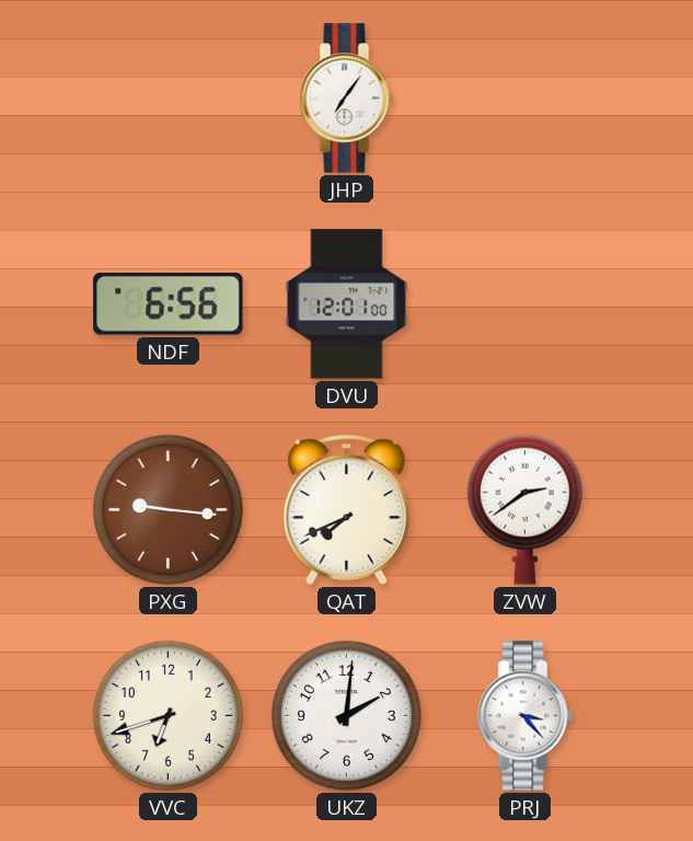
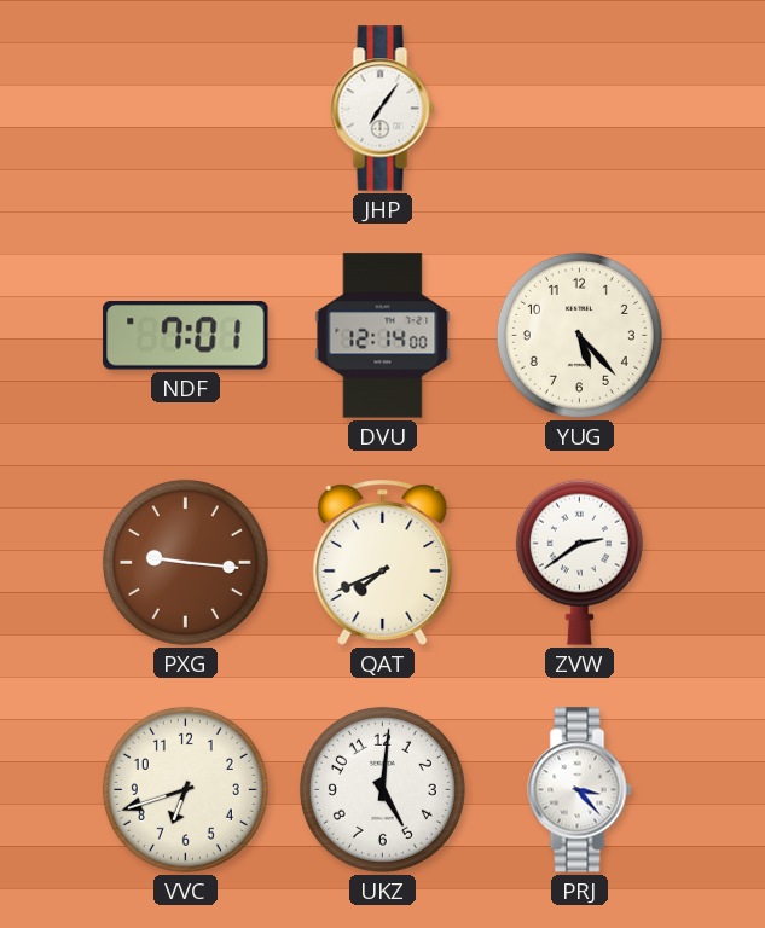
NDF: 6:56 -> 7:01 (186, 336)
DVU: 12:01 -> 12:14 (383, 336)
YUG: none -> 5:23 (579, 335)
UKZ: 2:01 -> 5:01 (382, 789)
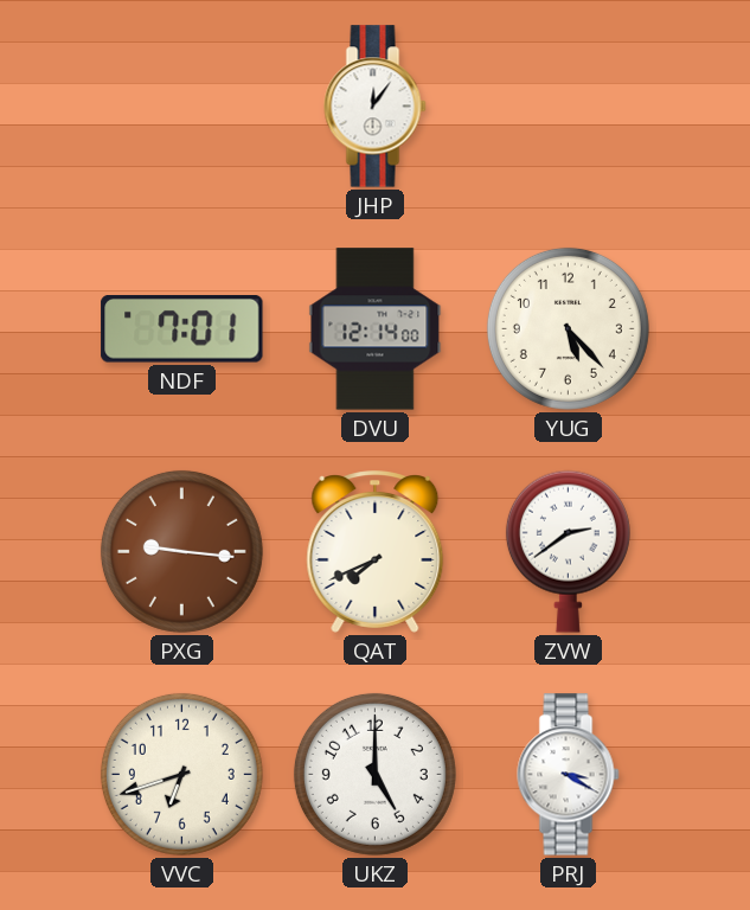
JHP: 7:06 -> 12:06 (376, 107)
UKZ: 5:01 -> 5:00 (374, 774)
PRJ: 3:23 -> 3:20 (569, 775)
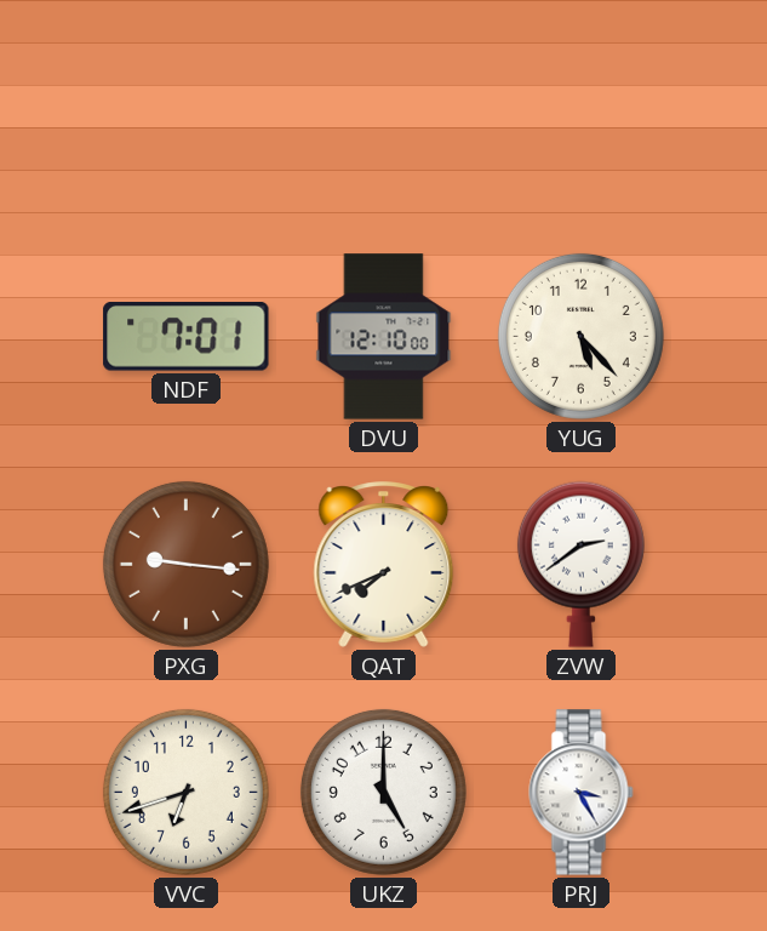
JHP: 12:06 -> none (376, 107)
DVU: 12:14 -> 12:10 (384, 337)
PRJ: 3:20 -> 3:25 (582, 793)
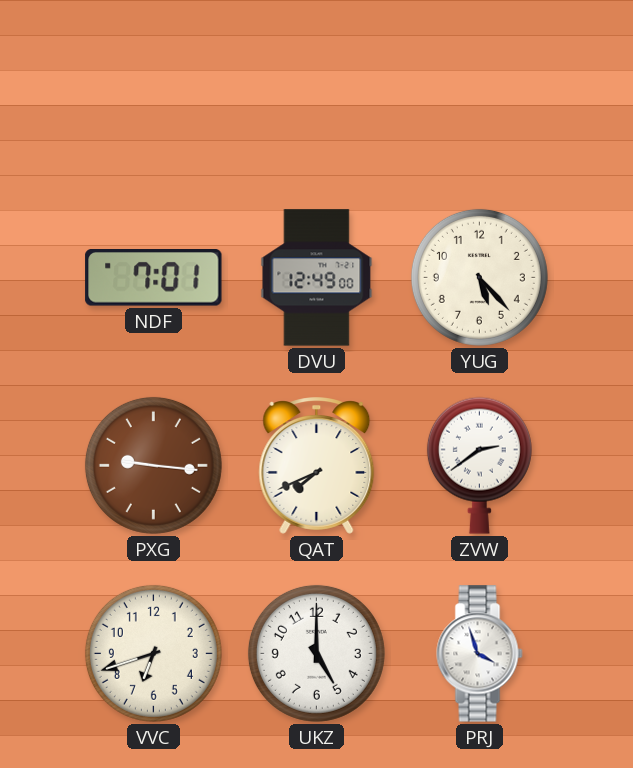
DVU: 12:10 -> 12:49 (317, 278)
PRJ: 3:25 -> 3:57 (480, 654)
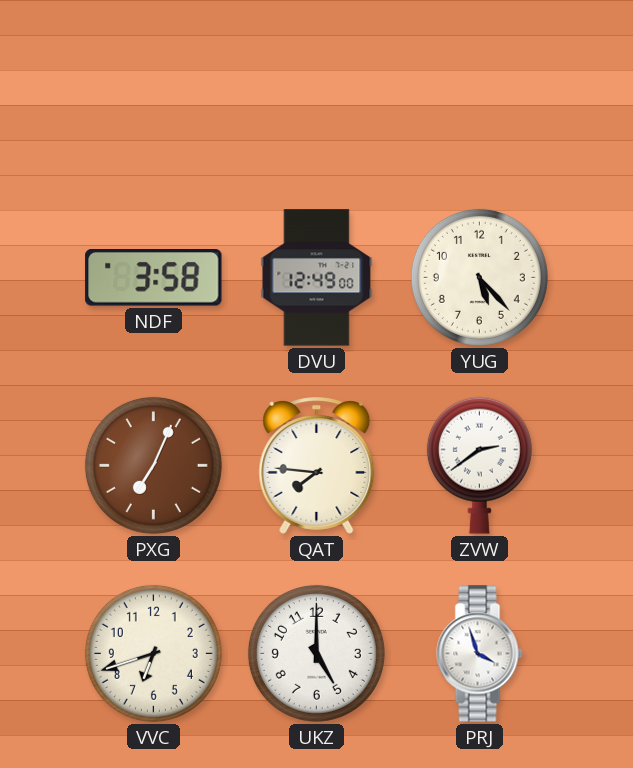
NDF: 7:01 -> 3:58 (154, 278)
PXG: 9:16 -> 7:04 (153, 465)
QAT: 7:41 -> 7:46 (317, 466)
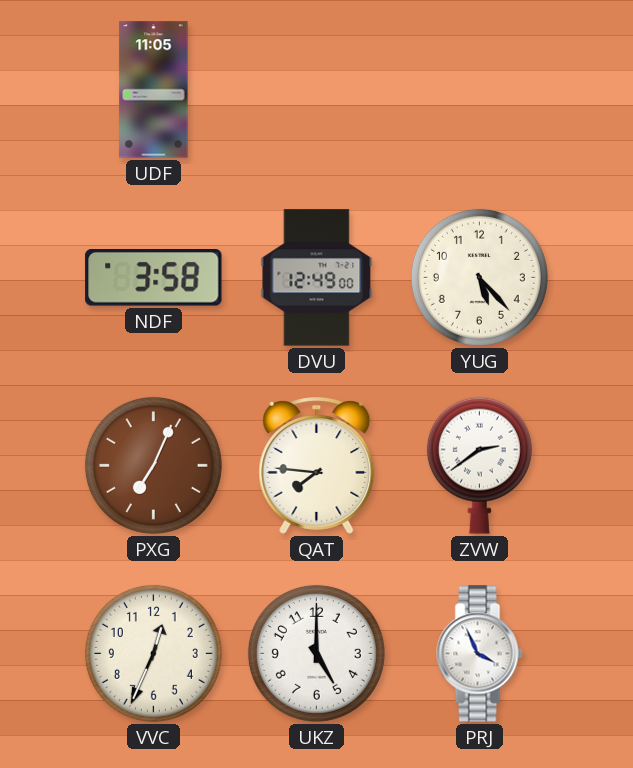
UDF: none -> 11:05 (154, 90)
VVC: 6:42 -> 12:34 (153, 653)
PRJ: 3:57 -> 3:56 (480, 654)
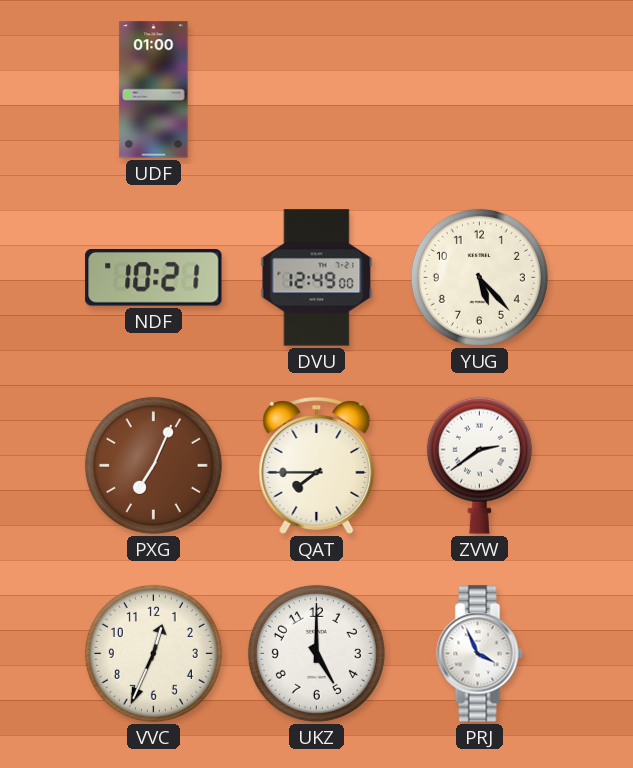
UDF: 11:05 -> 01:00 (154, 90)
NDF: 3:58 -> 10:21 (154, 278)
QAT: 7:46 -> 7:45 (317, 466)
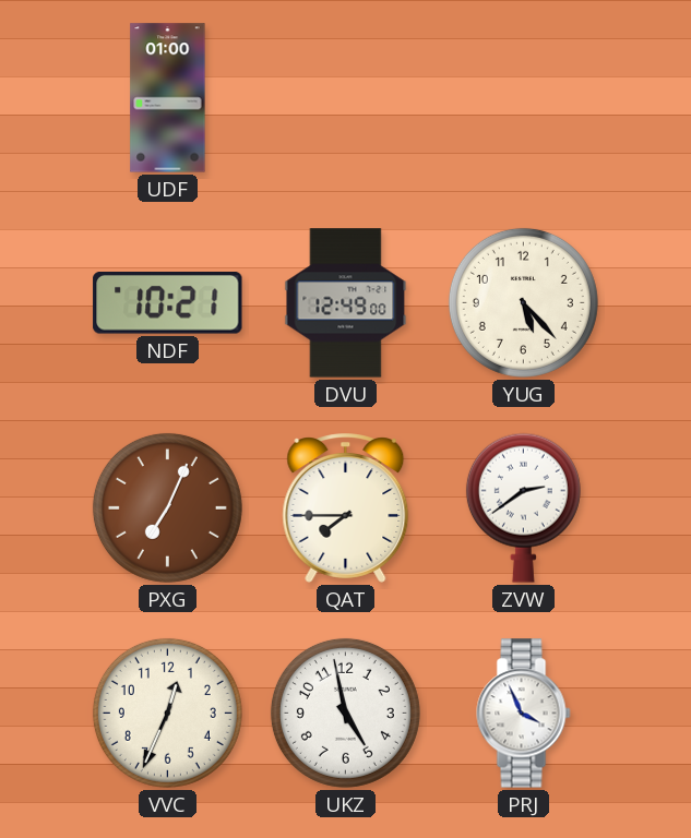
UKZ: 5:00 -> 4:58 (345, 713)
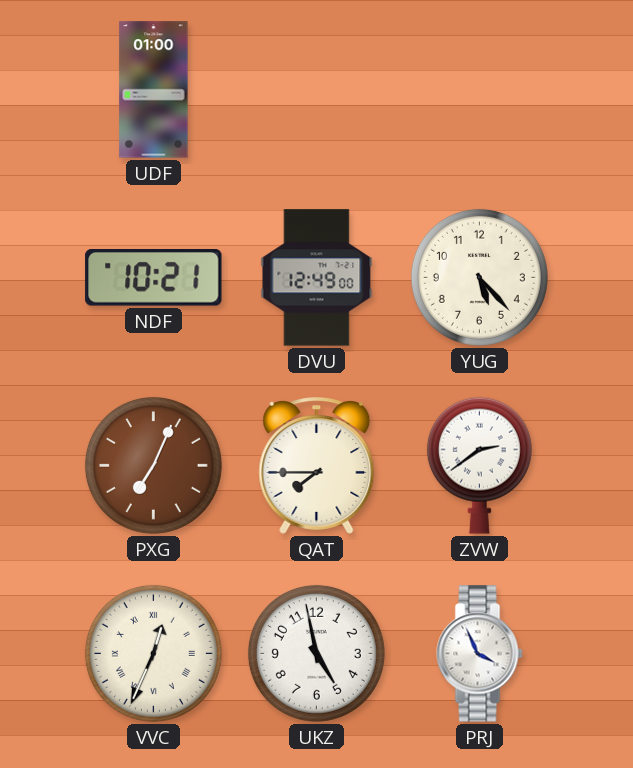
VVC numerals: Arabic -> Roman (153, 653)
